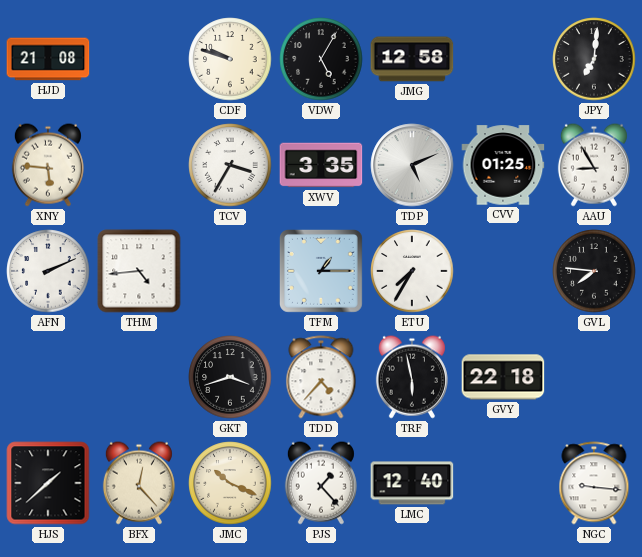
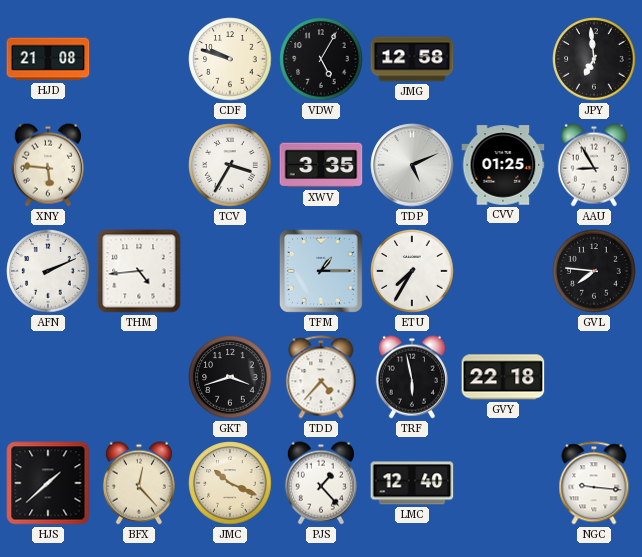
JPY: 7:01 -> 6:59 (594, 59)
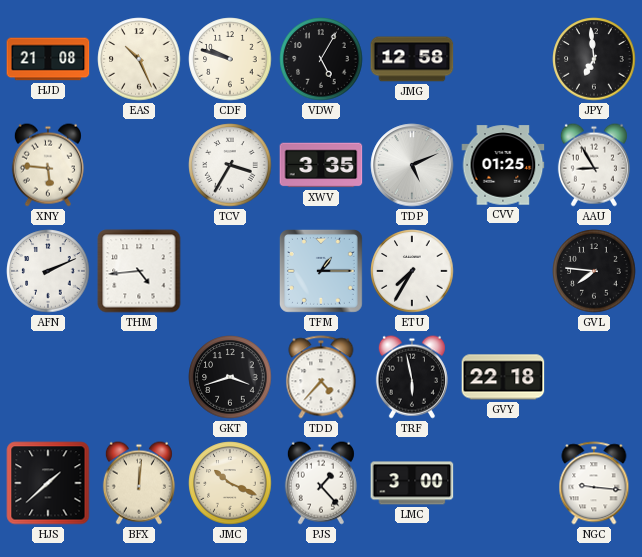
EAS: none -> 10:26 (139, 59)
BFX: 12:23 -> 12:01 (139, 483)
LMC: 12:40 -> 3:00 (412, 483)
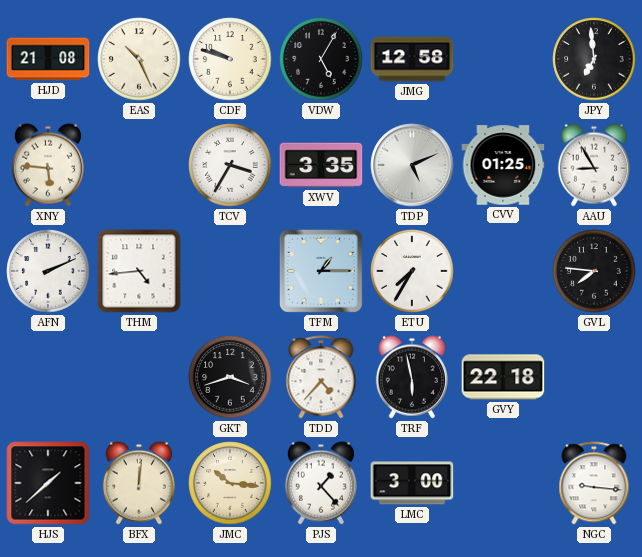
JMC: 10:19 -> 10:16 (230, 483)
